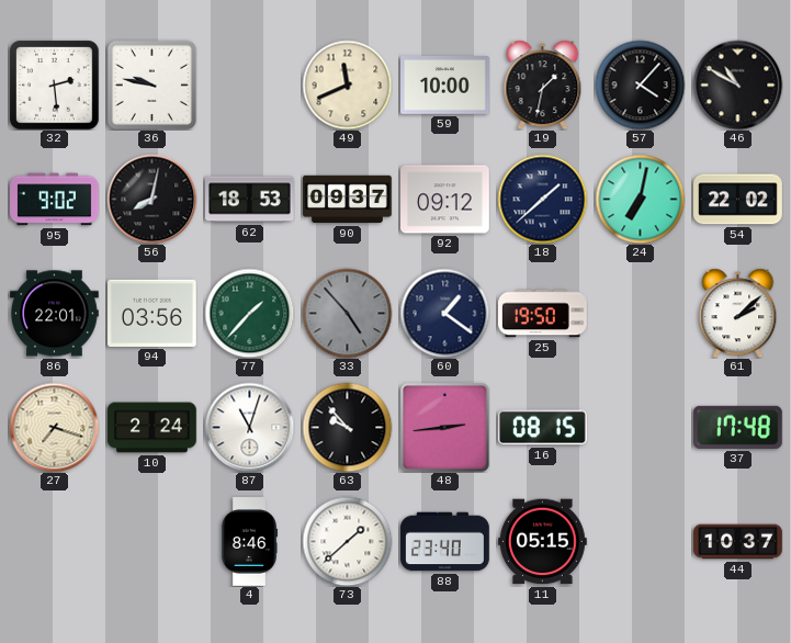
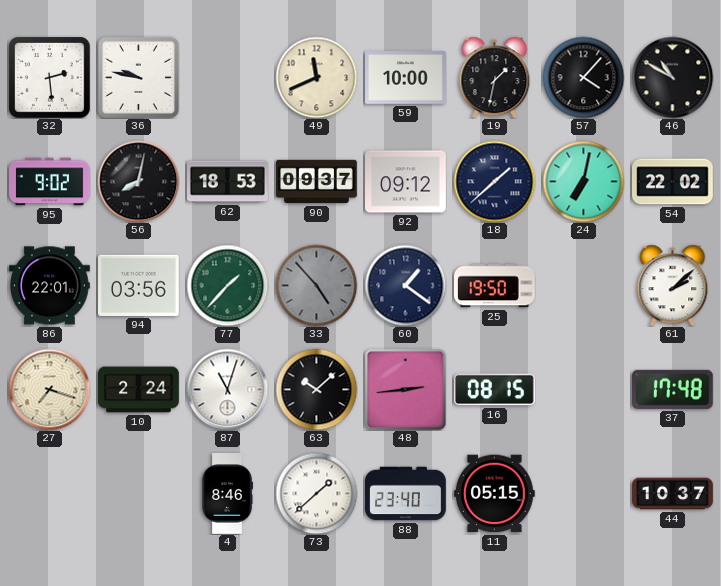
63: 9:53 -> 10:08 (316, 389)
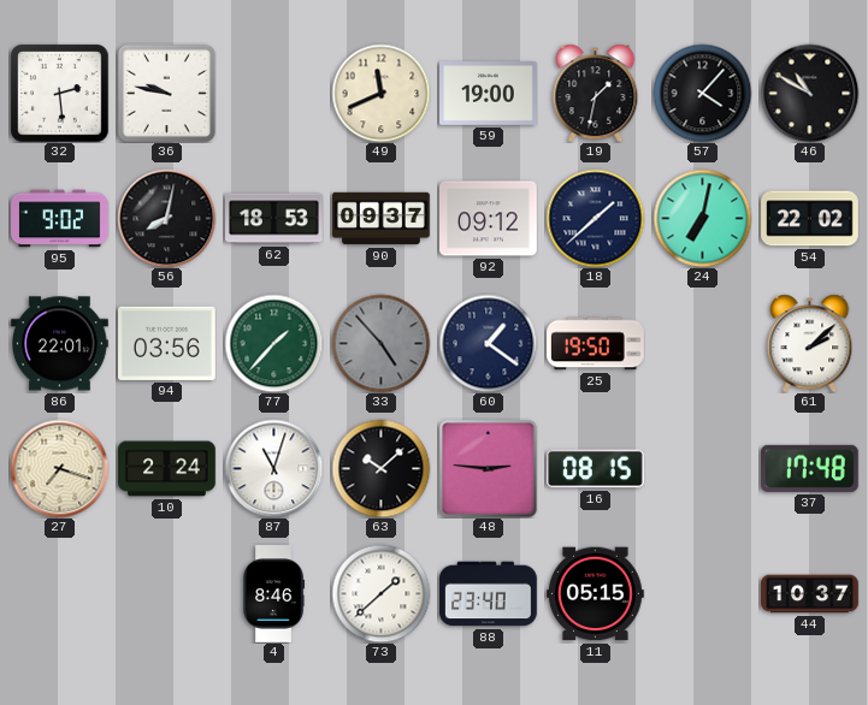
59: 10:00 -> 19:00 (489, 94)
48: 2:44 -> 2:46 (488, 468)
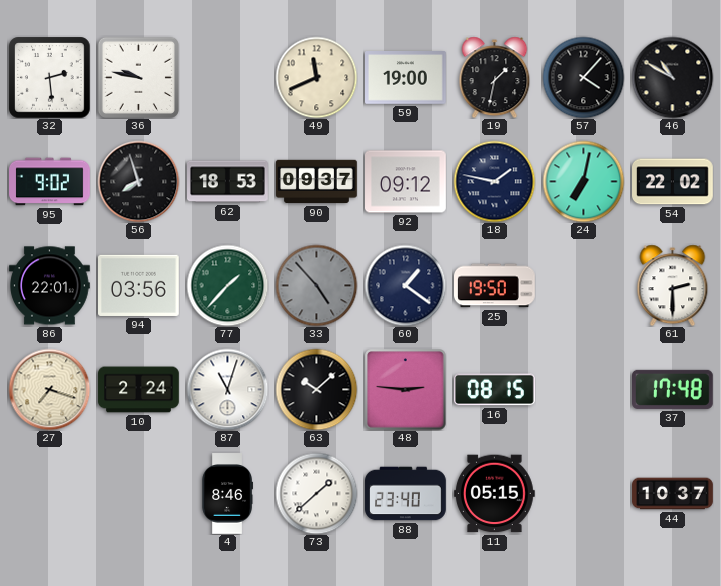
56: 8:02 -> 7:57 (138, 181)
18: 1:38 -> 1:47 (494, 181)
61: 2:08 -> 2:30 (673, 285)
